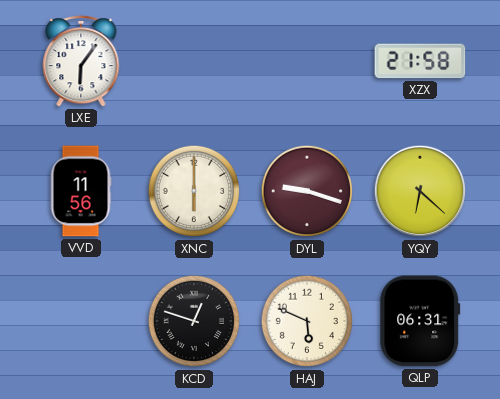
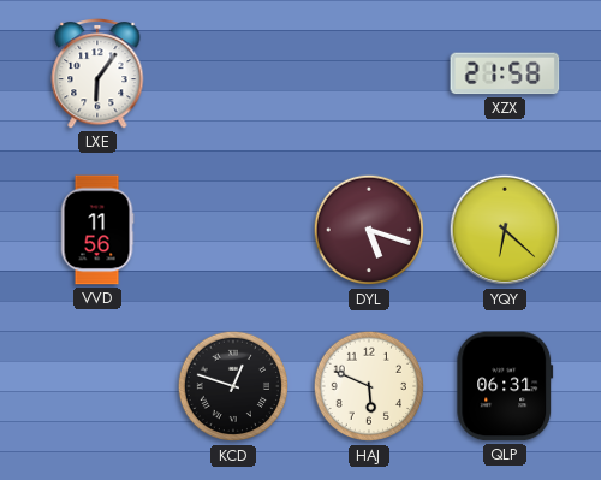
XNC: 6:00 -> none (194, 191)
DYL: 9:18 -> 5:18 (369, 230)
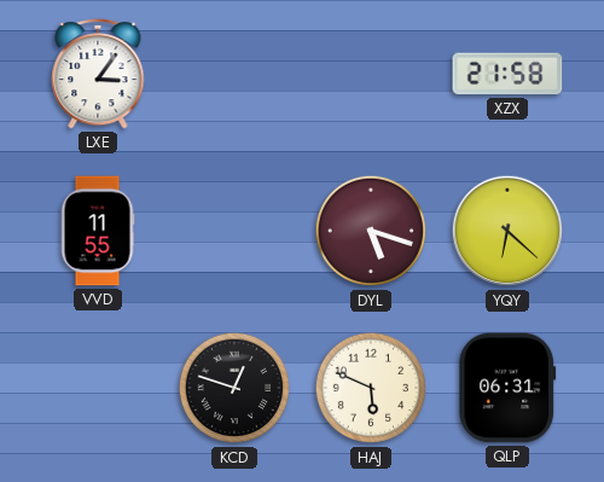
LXE: 6:06 -> 3:06 (98, 74)
VVD: 11:56 -> 11:55 (98, 231)
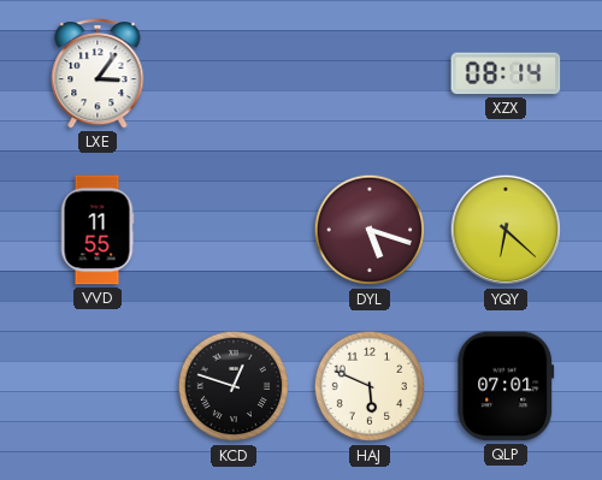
XZX: 21:58 -> 08:14 (506, 73)
QLP: 06:31 -> 07:01 (506, 386)
